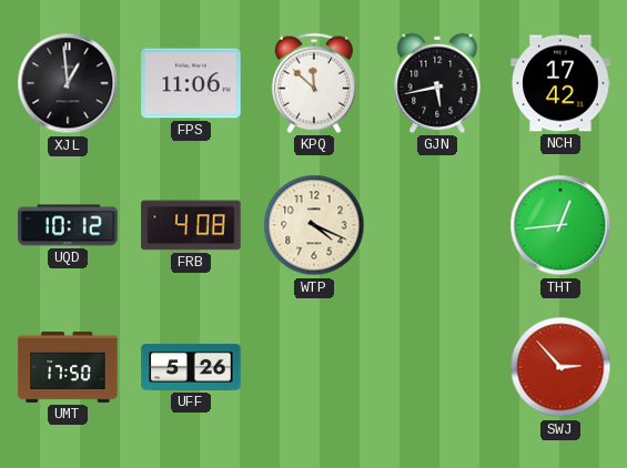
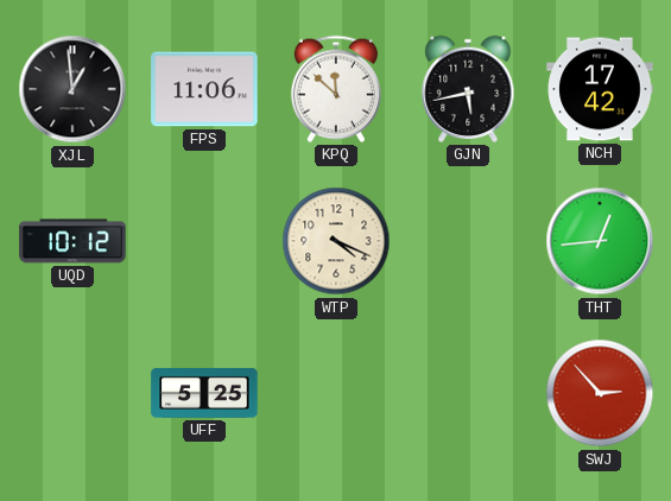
FRB: 4:08 -> none (191, 225)
UMT: 17:50 -> none (68, 368)
UFF: 5:26 -> 5:25 (204, 393)
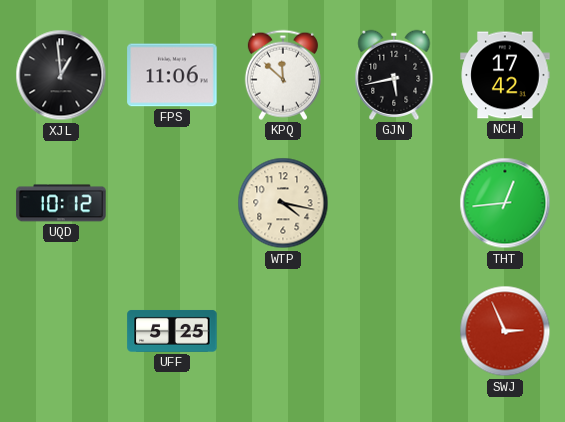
WTP: 4:19 -> 4:17 (283, 203)
SWJ: 2:53 -> 2:56 (505, 331)
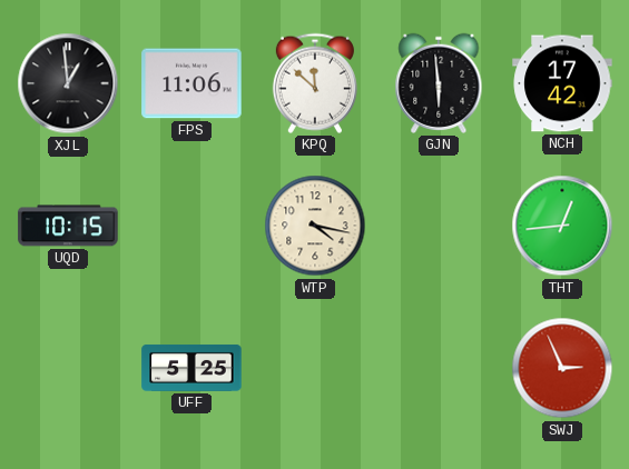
GJN: 5:43 -> 5:59 (439, 83)
UQD: 10:12 -> 10:15 (68, 226)
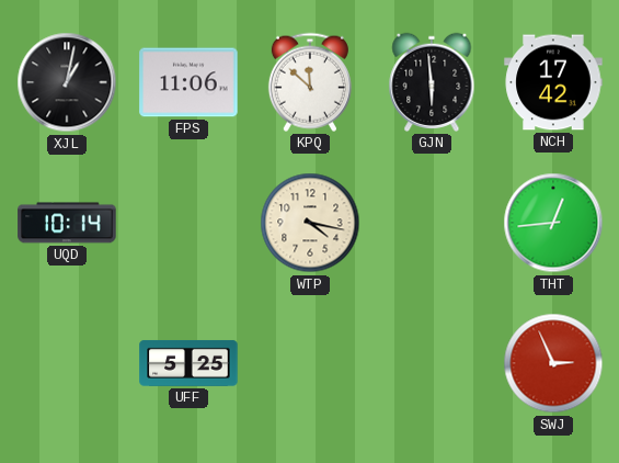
XJL: 12:59 -> 1:02 (67, 82)
UQD: 10:15 -> 10:14 (67, 223)
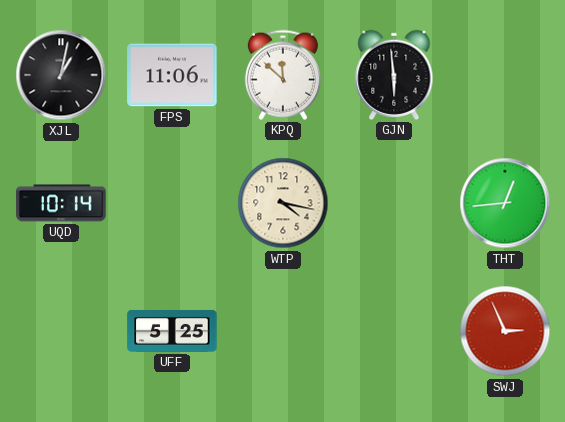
NCH: 17:42 -> none (553, 82)
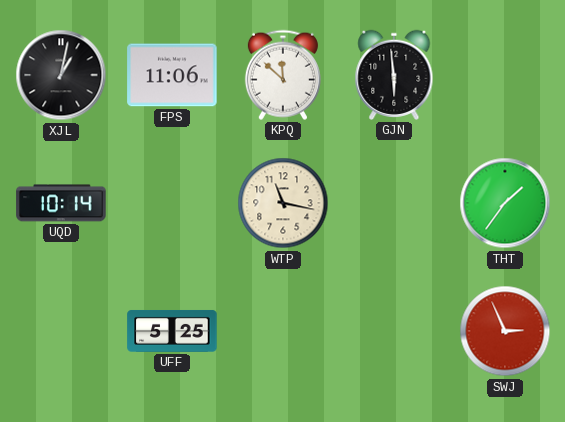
WTP: 4:17 -> 11:17 (283, 203)
THT: 12:44 -> 1:36 (505, 203)
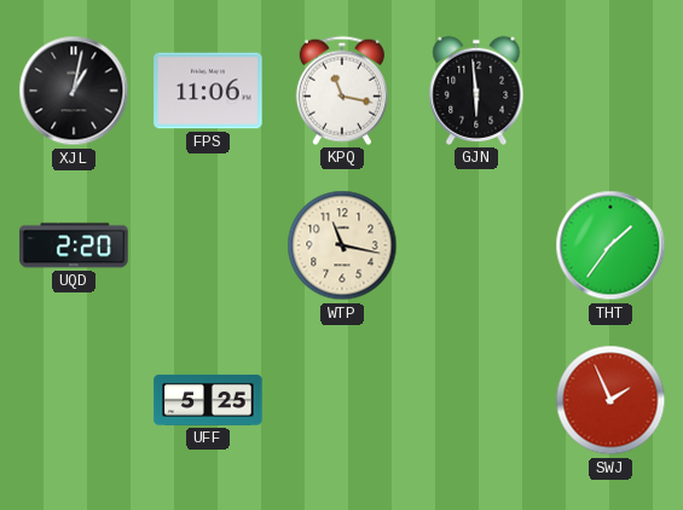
KPQ: 11:52 -> 11:17 (342, 91)
UQD: 10:14 -> 2:20 (74, 245)
SWJ: 2:56 -> 1:56 (610, 400)
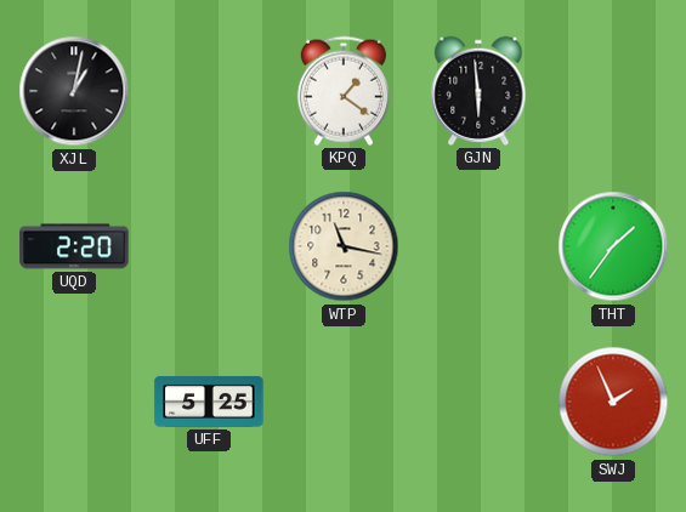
FPS: 11:06 -> none (208, 91)
KPQ: 11:17 -> 1:21 (344, 91)
